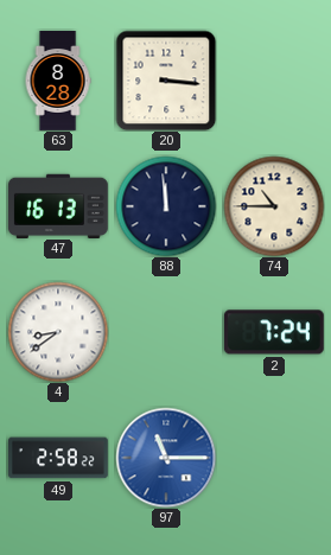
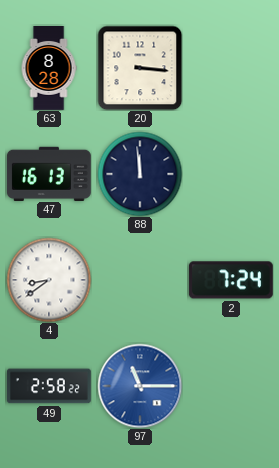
74: 10:45 -> none (274, 206)
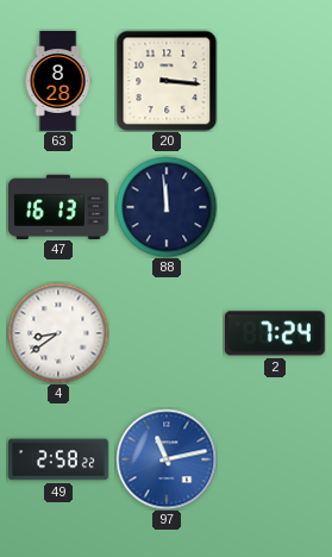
97: 11:15 -> 11:13 (167, 459)
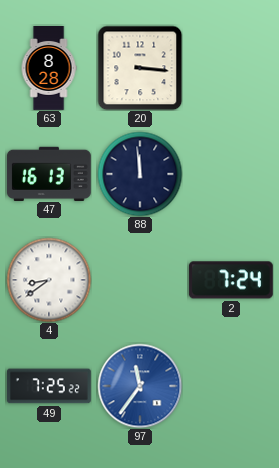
49: 2:58 -> 7:25 (49, 386)
97: 11:13 -> 11:36 (140, 386)
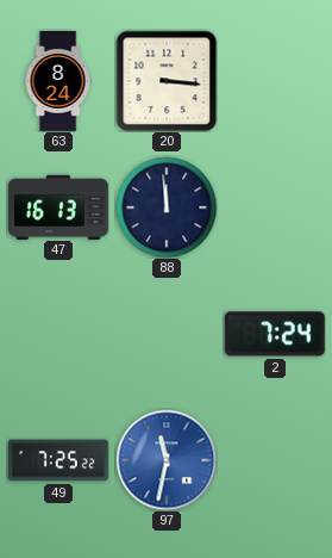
63: 8:28 -> 8:24 (58, 82)
4: 8:39 -> none (49, 280)
97: 11:36 -> 11:32 (167, 460)
